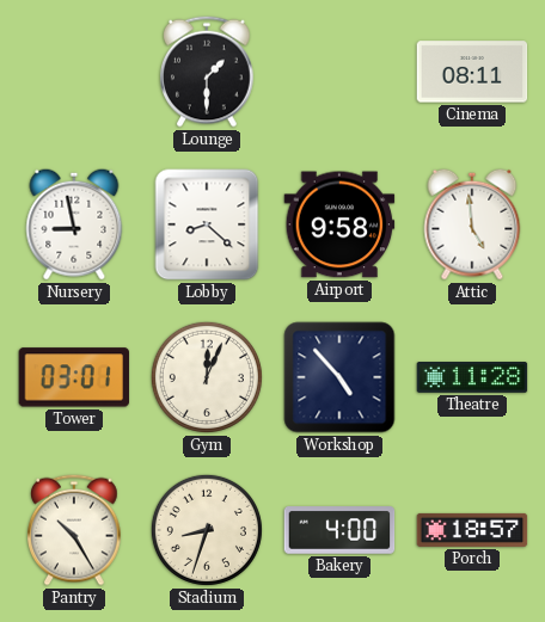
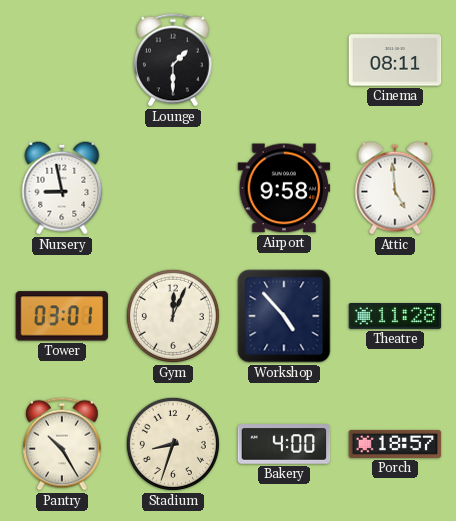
Lobby: 8:22 -> none (207, 224)
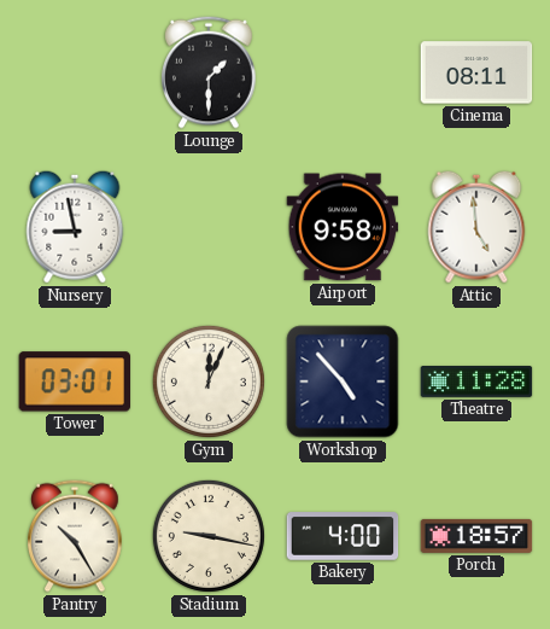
Stadium: 8:33 -> 9:17 (209, 536)
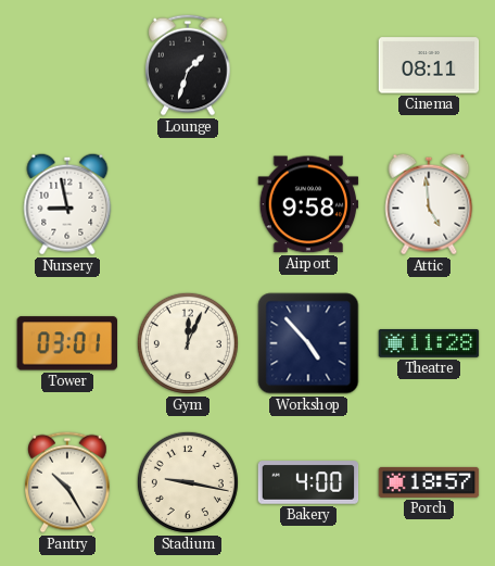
Lounge: 1:30 -> 1:33 (188, 65)
